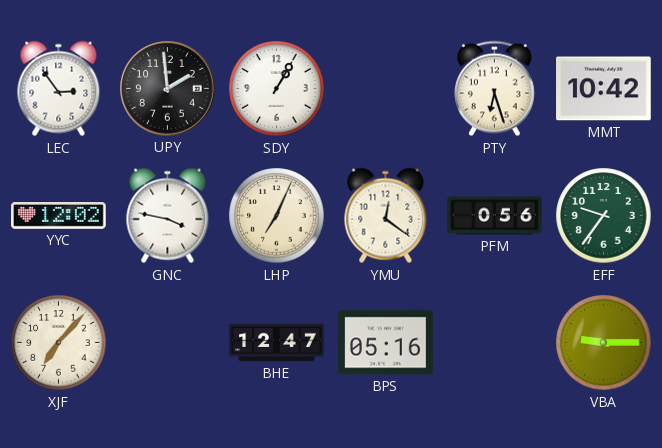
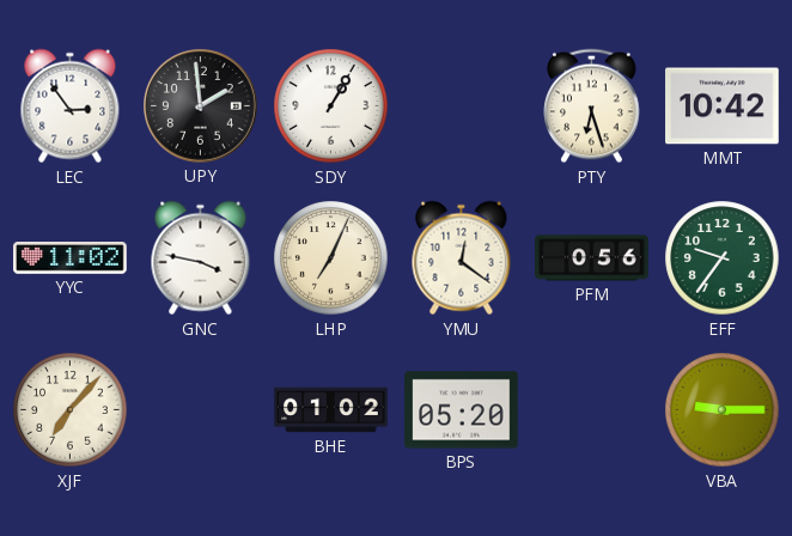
YYC: 12:02 -> 11:02 (71, 258)
BHE: 12:47 -> 01:02 (331, 410)
BPS: 05:16 -> 05:20 (462, 410)
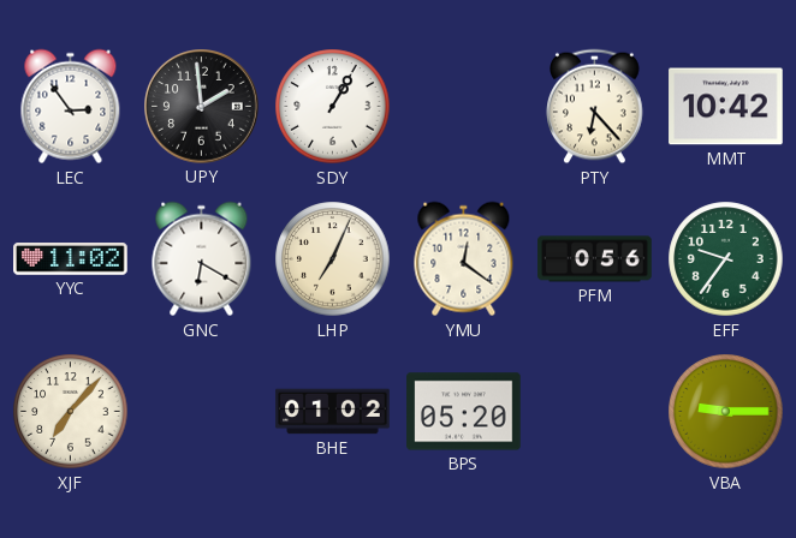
PTY: 6:27 -> 6:23 (595, 107)
GNC: 3:47 -> 6:20 (202, 259)
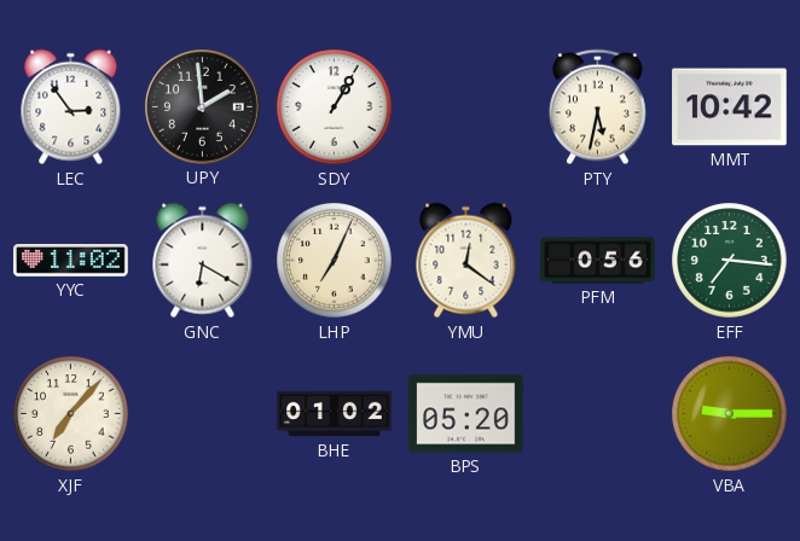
PTY: 6:23 -> 5:32 (598, 107)
EFF: 9:36 -> 7:16 (730, 261)
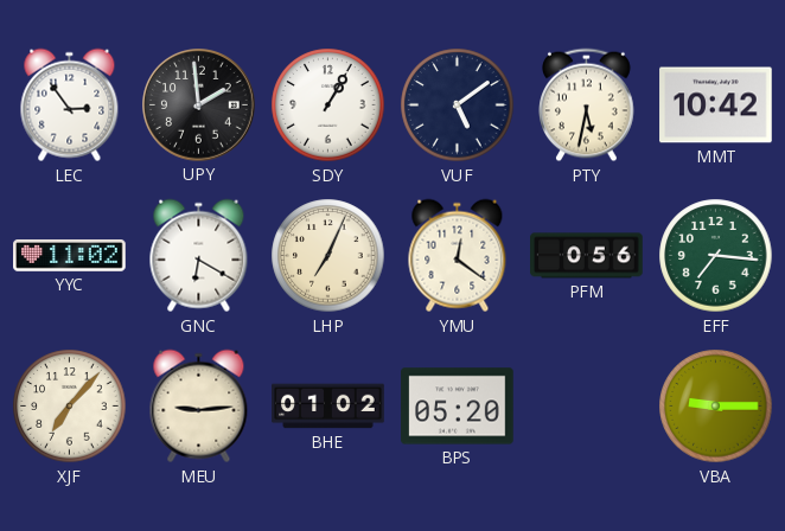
VUF: none -> 5:09 (458, 105)
MEU: none -> 9:14 (199, 407)
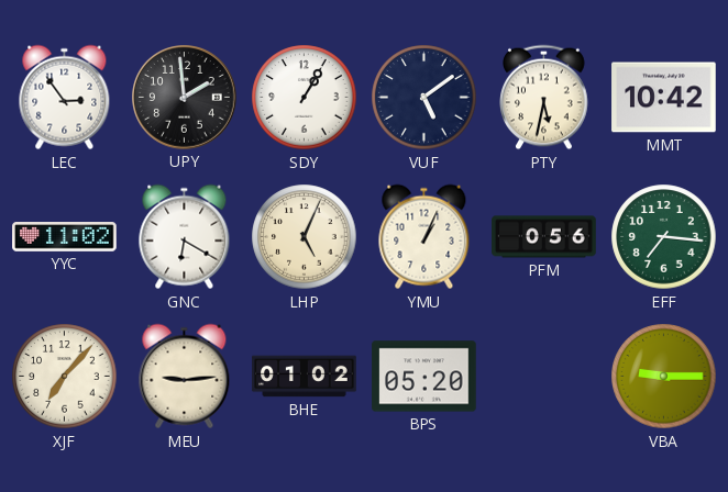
LHP: 7:04 -> 5:04 (305, 237)
YMU: 12:21 -> 1:04 (424, 237)
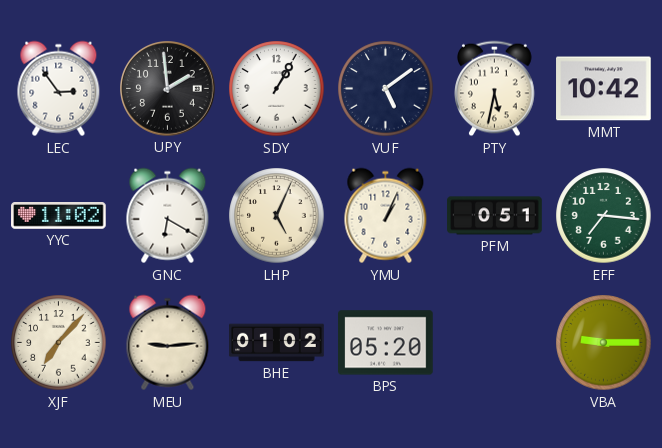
PFM: 0:56 -> 0:51 (495, 216)
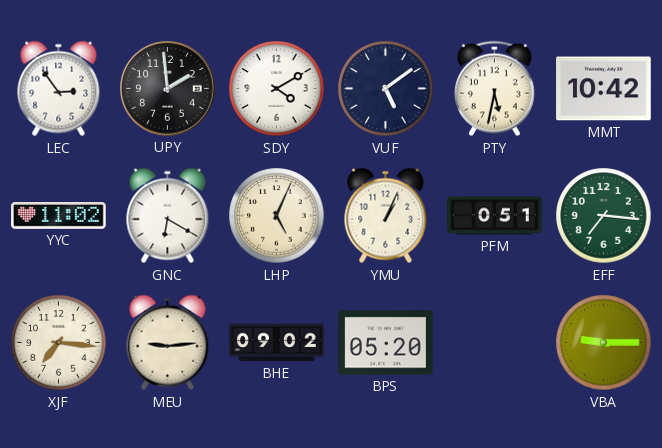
SDY: 1:05 -> 4:10 (277, 89)
XJF: 7:07 -> 7:16 (59, 343)
BHE: 01:02 -> 09:02 (277, 343)
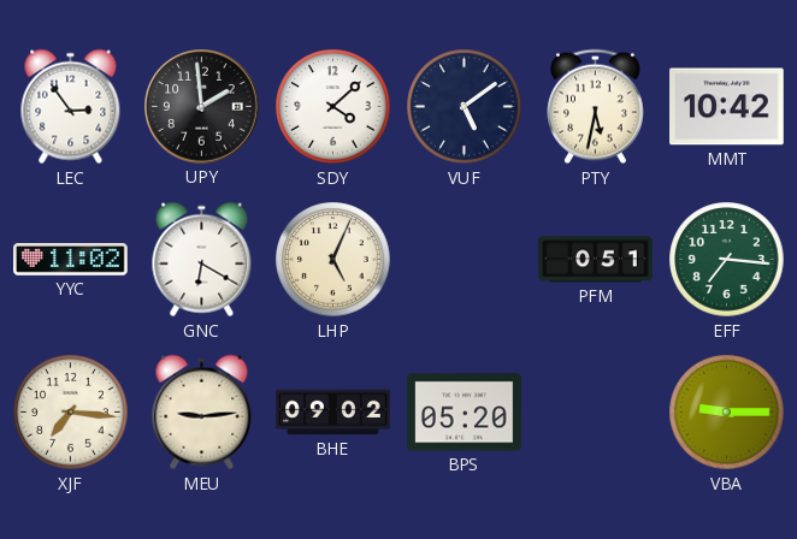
SDY: 4:10 -> 4:08 (333, 107)
YMU: 1:04 -> none (386, 216)
